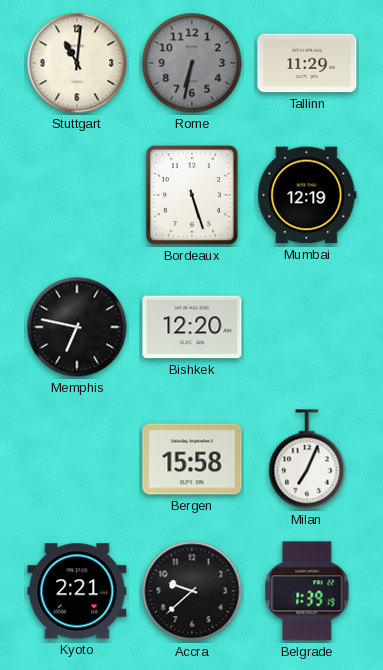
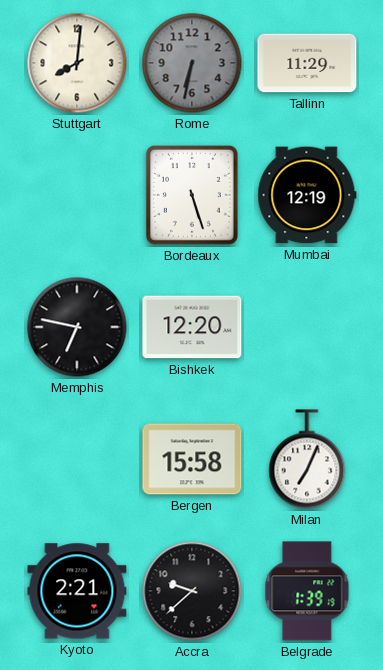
Stuttgart: 11:01 -> 8:01 (77, 63)
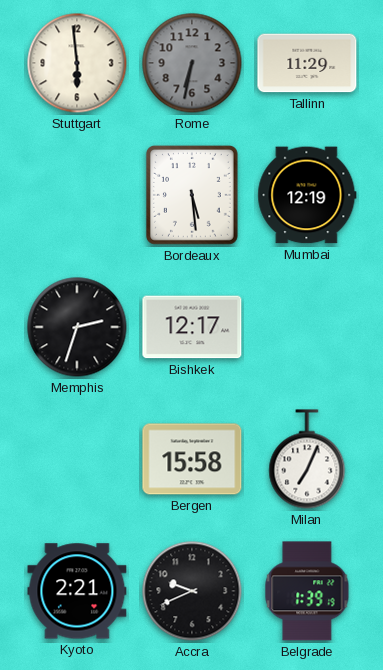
Stuttgart: 8:01 -> 5:59 (77, 63)
Bordeaux: 5:27 -> 5:29 (192, 195)
Memphis: 6:47 -> 2:33 (77, 327)
Bishkek: 12:20 -> 12:17 (192, 327)
Accra: 9:38 -> 9:41 (192, 591)
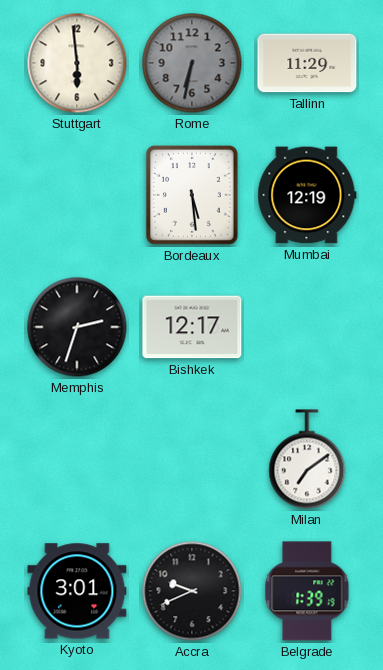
Bergen: 15:58 -> none (192, 459)
Milan: 7:04 -> 7:09 (307, 459)
Kyoto: 2:21 -> 3:01 (77, 591)
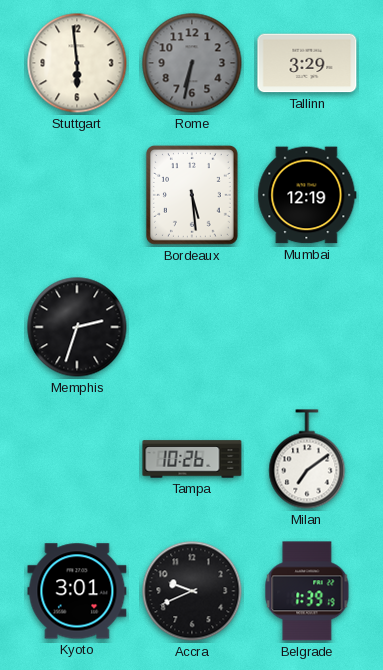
Tallinn: 11:29 -> 3:29 (307, 63)
Bishkek: 12:17 -> none (192, 327)
Tampa: none -> 10:26 (192, 459)
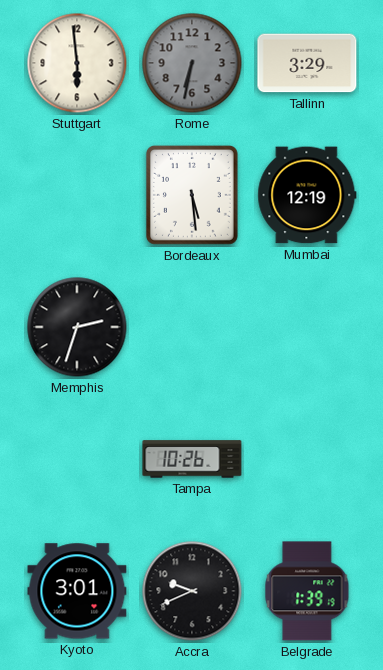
Milan: 7:09 -> none (307, 459)
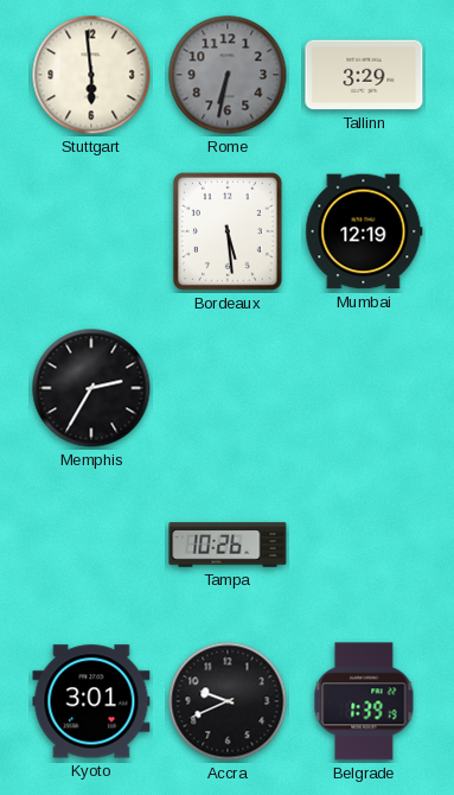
Memphis: 2:33 -> 2:35 (91, 388)
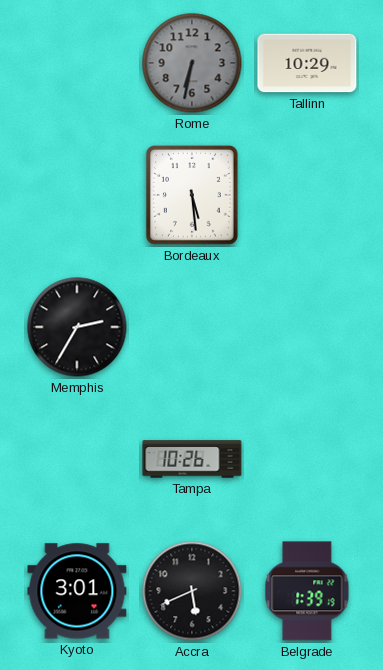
Stuttgart: 5:59 -> none (91, 75)
Tallinn: 3:29 -> 10:29 (307, 63)
Mumbai: 12:19 -> none (364, 231)
Accra: 9:41 -> 5:41 (192, 591)
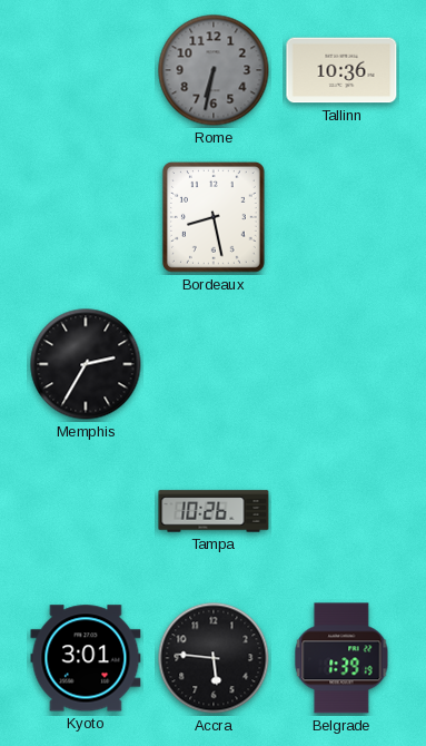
Tallinn: 10:29 -> 10:36 (341, 70)
Bordeaux: 5:29 -> 8:28 (214, 217)
Accra: 5:41 -> 5:46 (214, 658)
